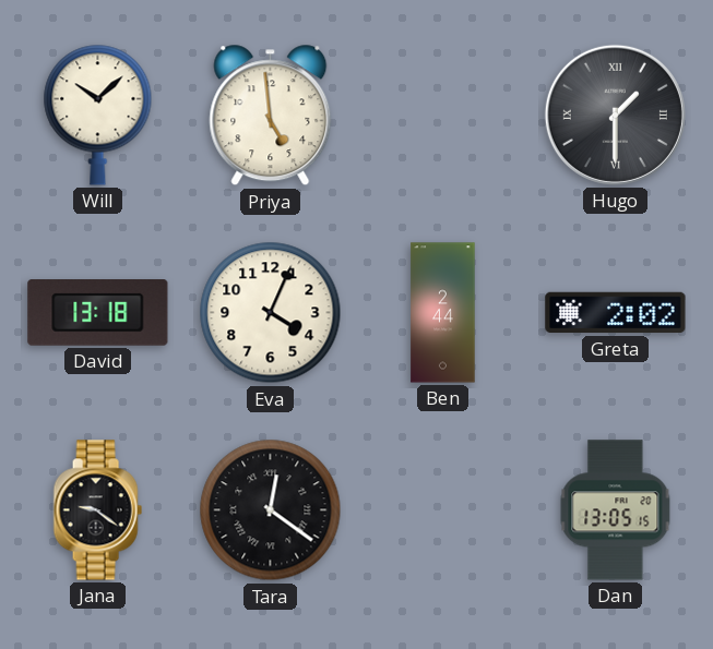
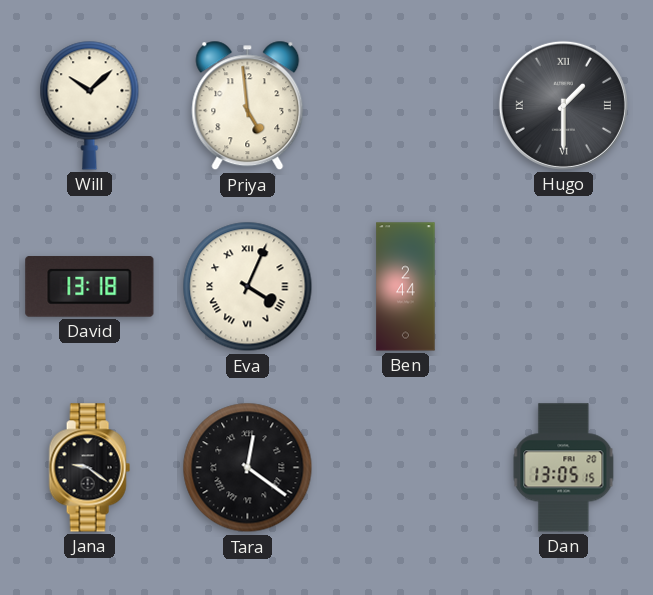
Eva numerals: Arabic -> Roman (248, 287)
Greta: 2:02 -> none (616, 313)
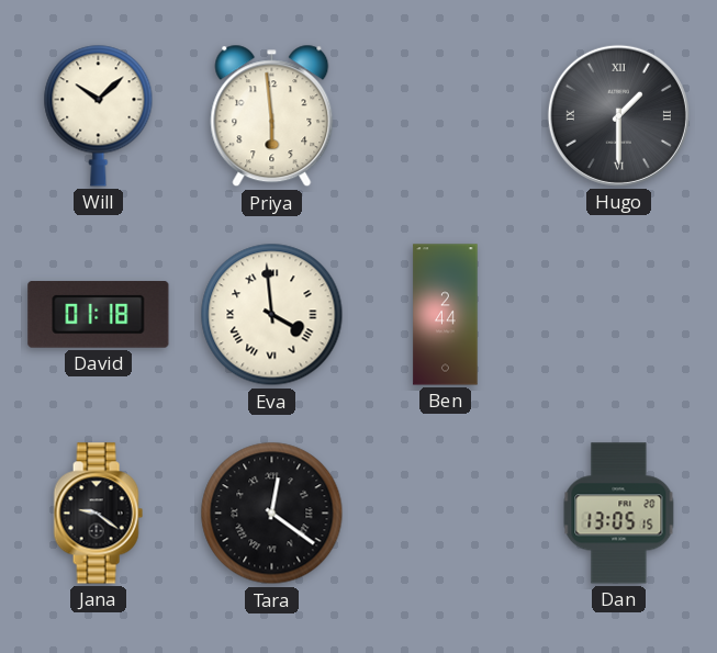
Priya: 4:59 -> 5:59 (272, 116)
David: 13:18 -> 01:18 (99, 315)
Eva: 4:04 -> 3:59 (272, 315)
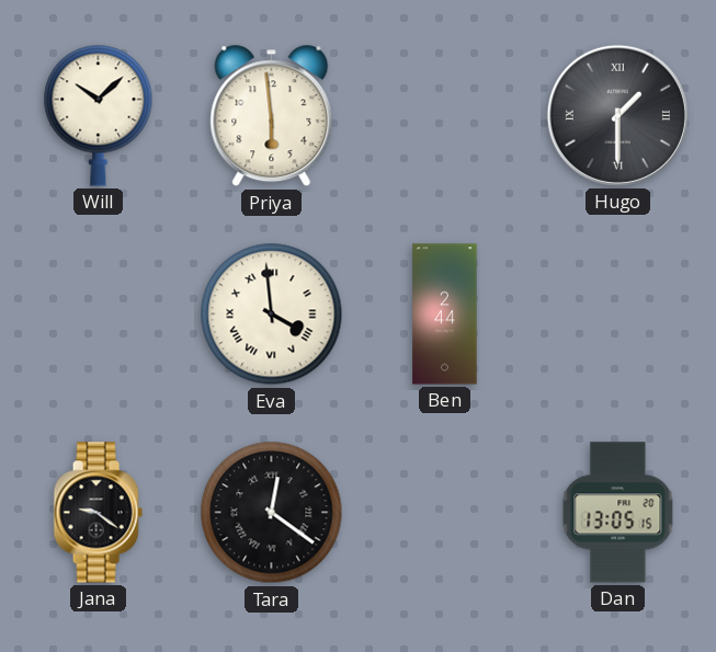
David: 01:18 -> none (99, 315)
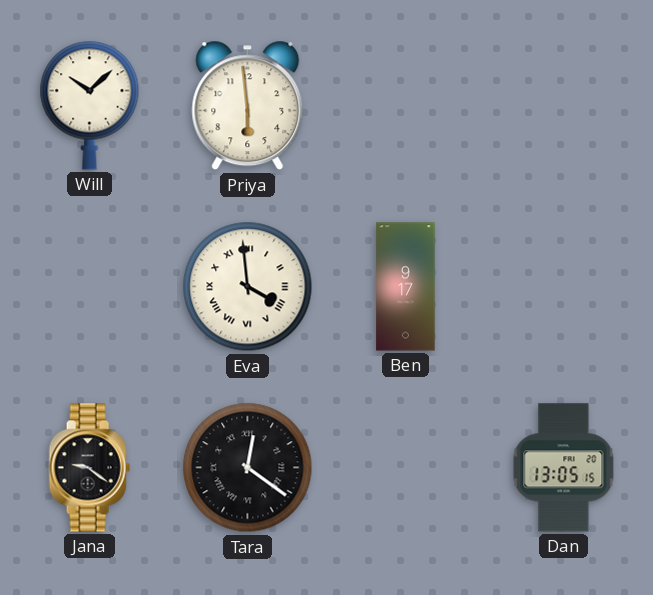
Hugo: 1:30 -> none (617, 115)
Ben: 2:44 -> 9:17 (406, 287)
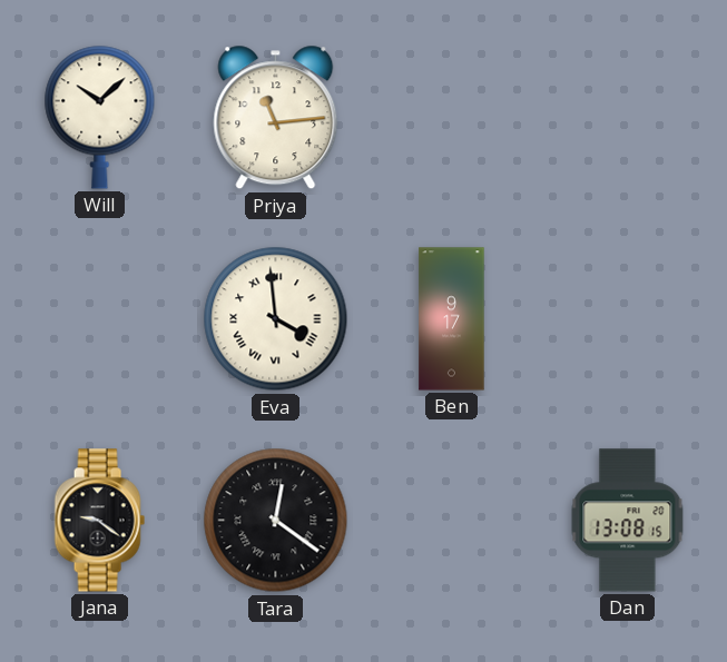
Priya: 5:59 -> 11:14 (276, 118)
Dan: 13:05 -> 13:08 (628, 521)
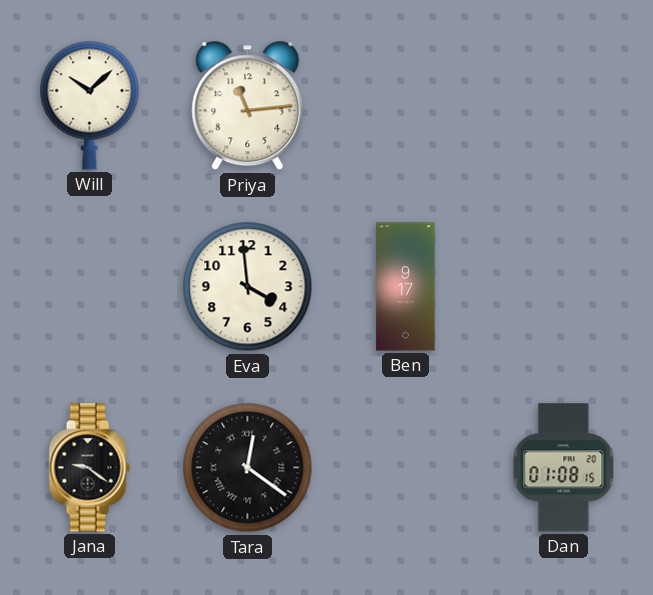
Eva numerals: Roman -> Arabic (248, 287)
Dan: 13:08 -> 01:08 (564, 468)
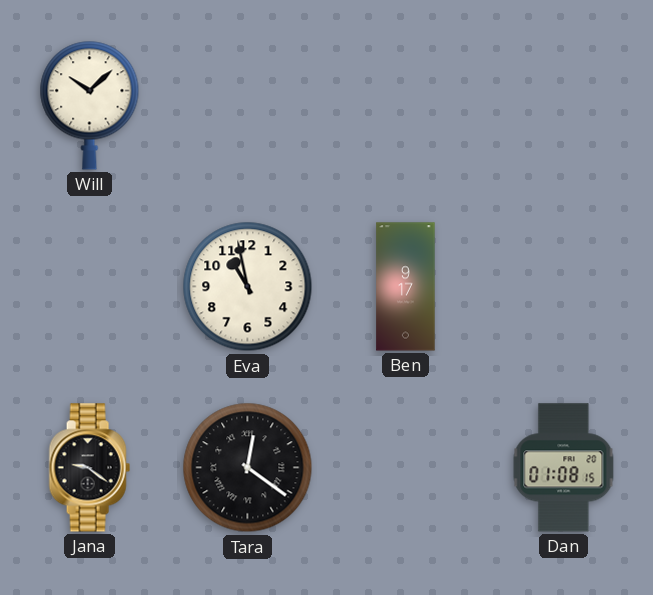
Priya: 11:14 -> none (248, 106)
Eva: 3:59 -> 10:58 (248, 287)
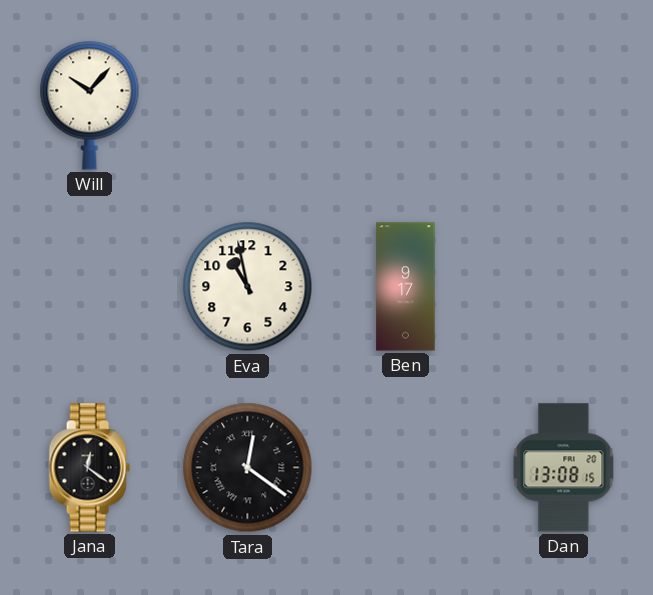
Will: 10:08 -> 10:07 (90, 105)
Jana: 9:21 -> 12:21 (89, 468)
Dan: 01:08 -> 13:08 (564, 468)
